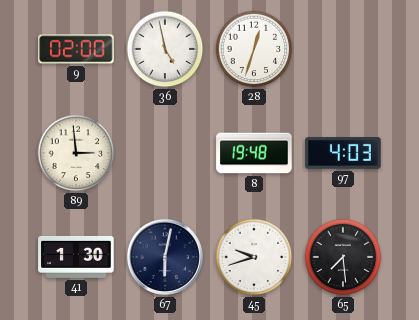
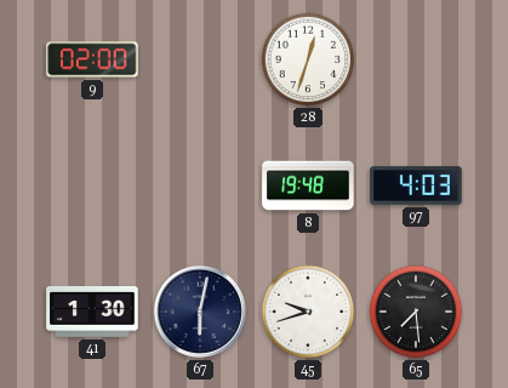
36: 4:58 -> none (165, 49)
89: 2:59 -> none (76, 153)
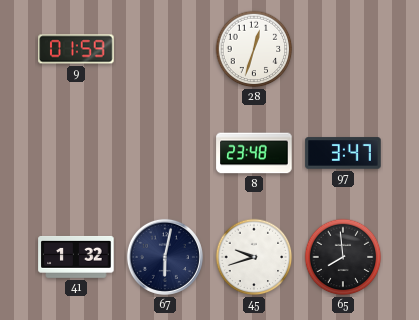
9: 02:00 -> 01:59 (76, 49)
8: 19:48 -> 23:48 (254, 153)
97: 4:03 -> 3:47 (343, 153)
41: 1:30 -> 1:32 (76, 257)
65: 7:29 -> 7:59 (343, 257)
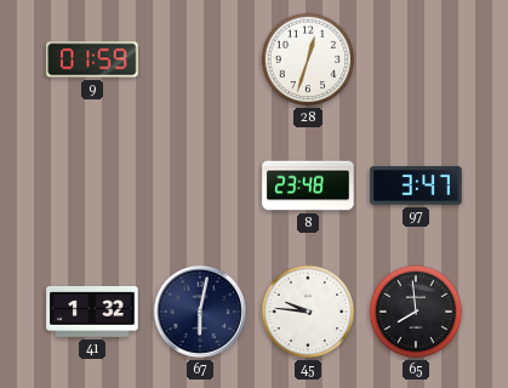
45: 9:42 -> 9:46 (308, 312)
